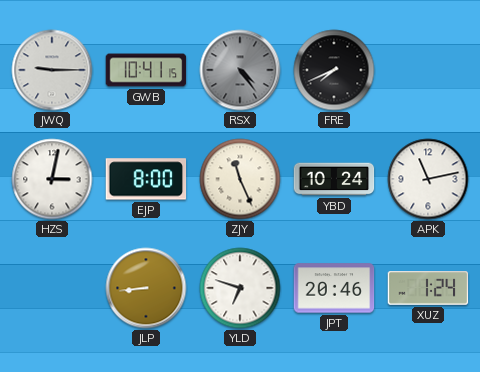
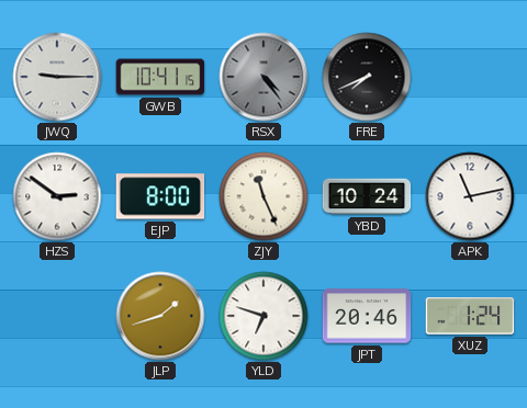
HZS: 3:02 -> 2:51 (57, 196)
JLP: 8:44 -> 1:42 (160, 316)
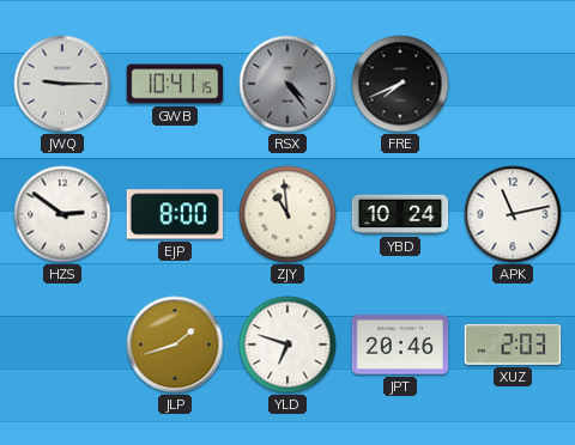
ZJY: 11:26 -> 10:59 (287, 214)
XUZ: 1:24 -> 2:03 (513, 345)
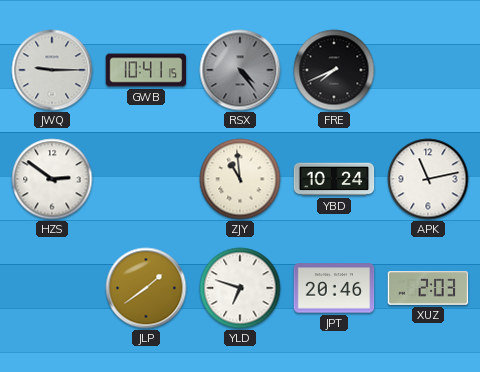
EJP: 8:00 -> none (175, 214)
JLP: 1:42 -> 1:39 (146, 288)
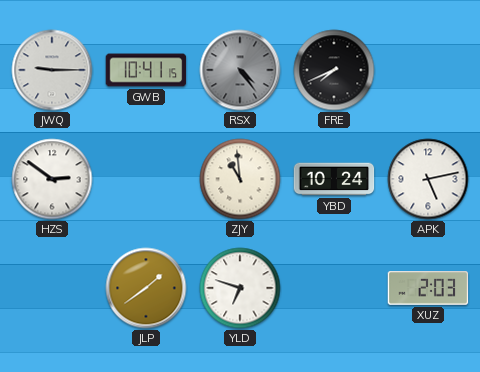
APK: 11:13 -> 5:13 (428, 179)
JPT: 20:46 -> none (334, 288)
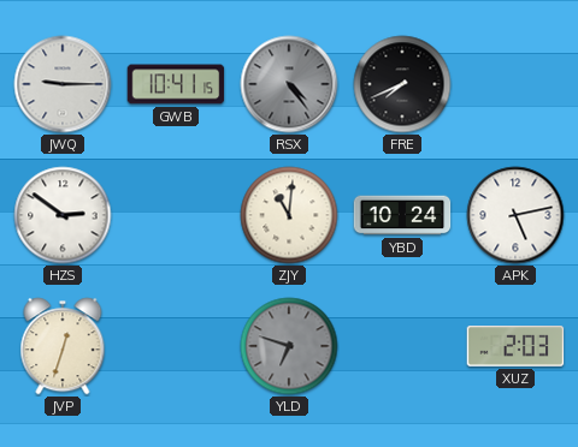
ZJY: 10:59 -> 11:01 (289, 215)
JVP: none -> 12:33 (63, 346)
JLP: 1:39 -> none (146, 288)
YLD dial: white -> grey (289, 346)
